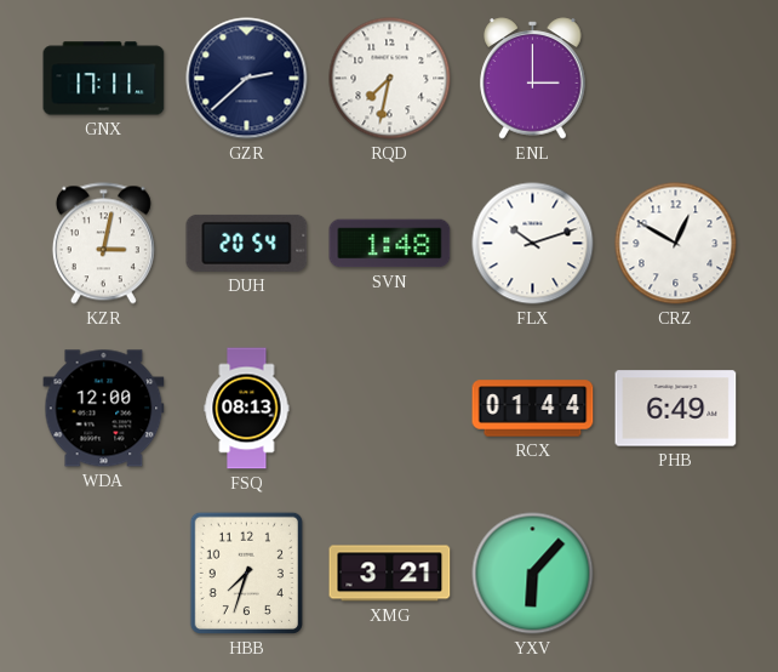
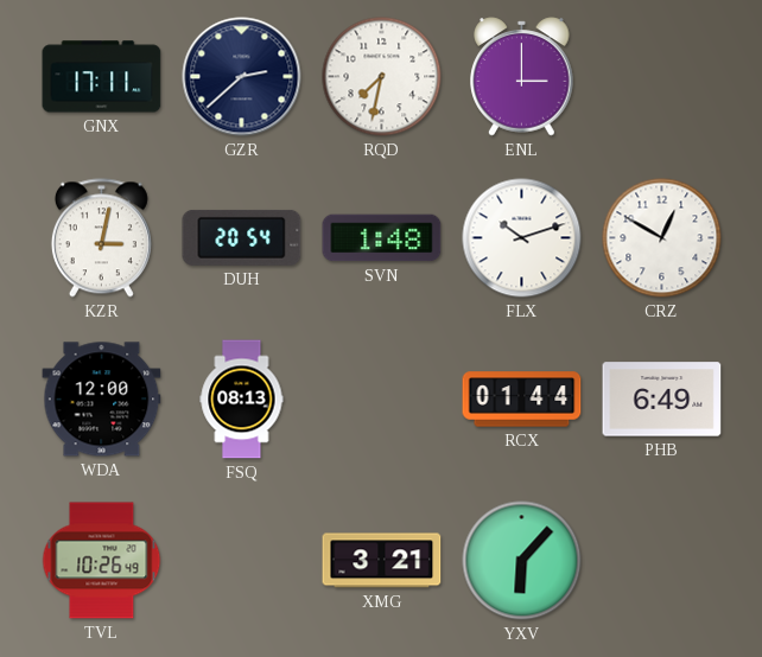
TVL: none -> 10:26 (102, 561)
HBB: 7:33 -> none (246, 573)
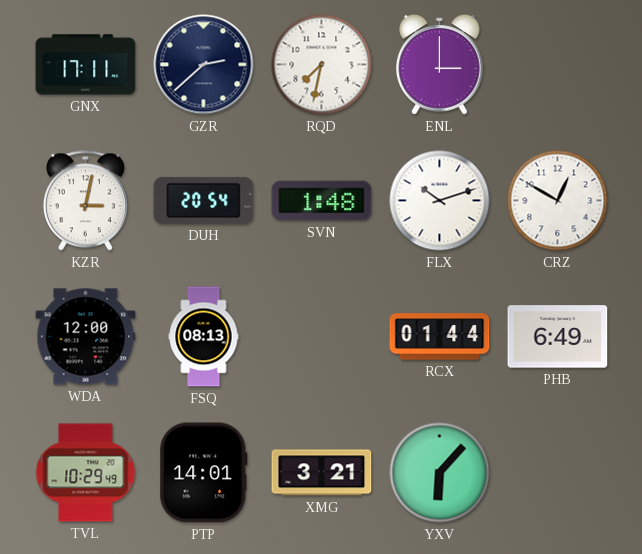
TVL: 10:26 -> 10:29 (86, 473)
PTP: none -> 14:01 (204, 473)
